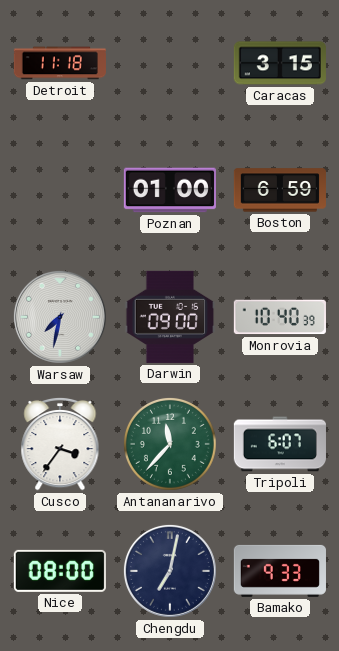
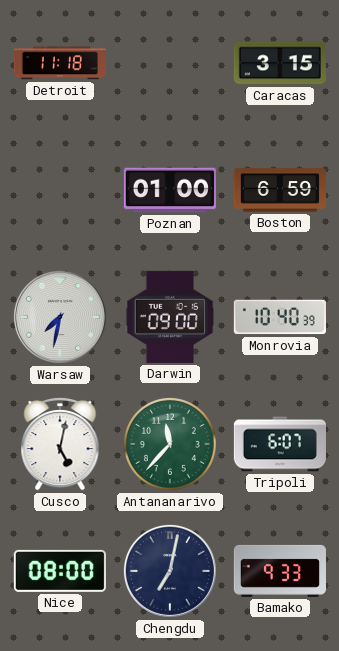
Cusco: 3:36 -> 5:02 (60, 444)
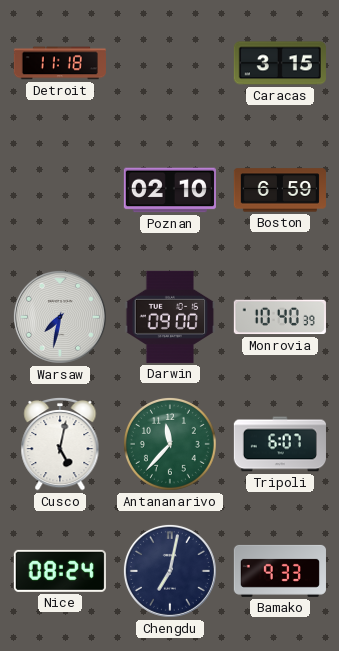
Poznan: 01:00 -> 02:10 (170, 190)
Nice: 08:00 -> 08:24 (60, 571)
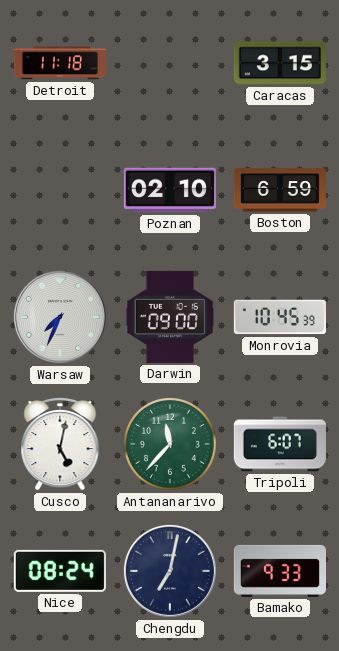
Warsaw: 7:32 -> 7:34 (60, 317)
Monrovia: 10:40 -> 10:45 (280, 317)
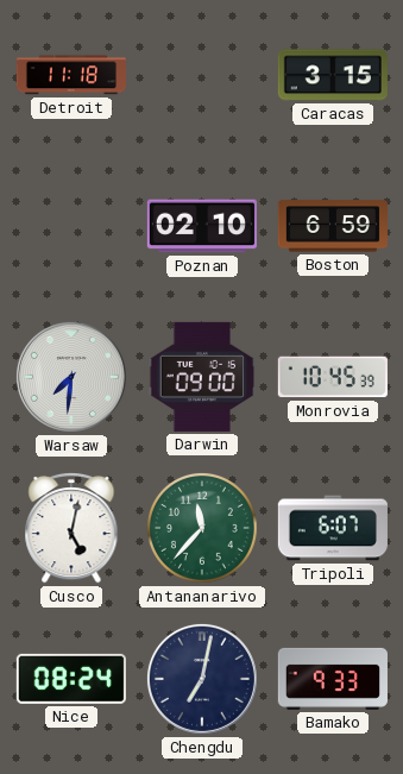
Warsaw: 7:34 -> 7:31 (71, 377)
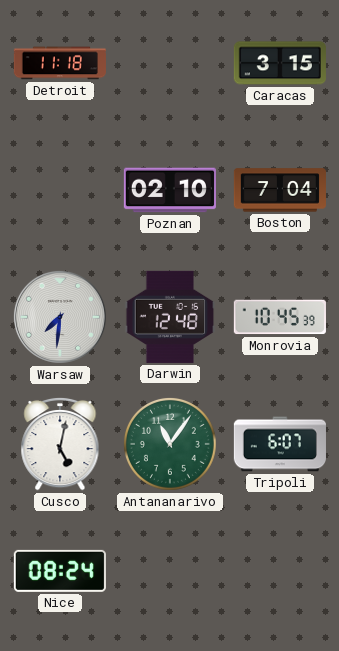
Boston: 6:59 -> 7:04 (280, 190)
Darwin: 09:00 -> 12:48 (170, 317)
Antananarivo: 11:37 -> 11:06 (170, 444)
Chengdu: 7:02 -> none (202, 679)
Bamako: 9:33 -> none (333, 679)
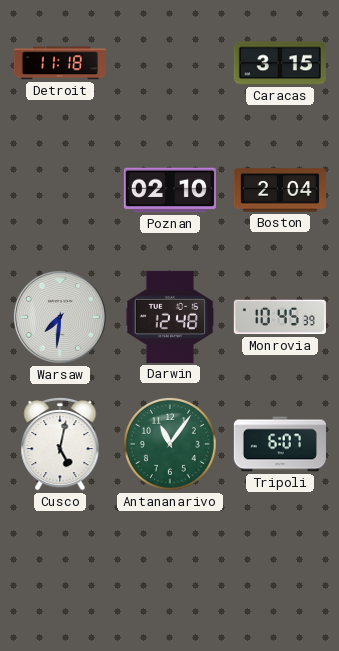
Boston: 7:04 -> 2:04 (280, 190)
Nice: 08:24 -> none (60, 571)
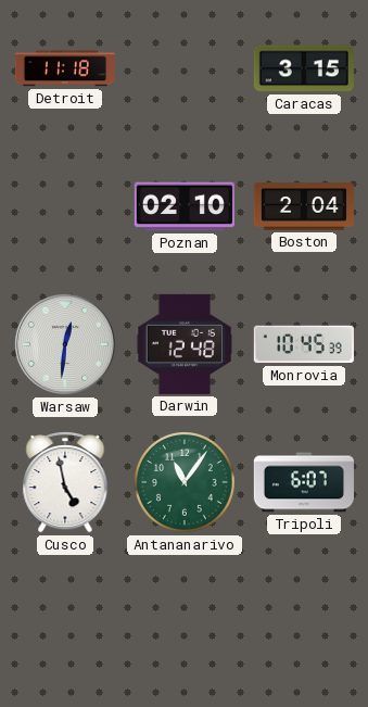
Warsaw: 7:31 -> 12:31 (65, 344)
Cusco: 5:02 -> 4:58 (65, 482)
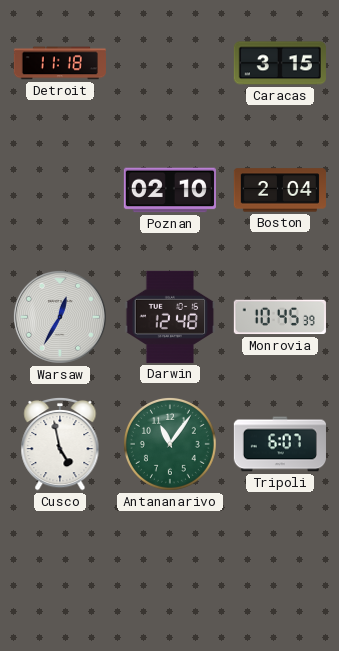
Warsaw: 12:31 -> 12:35 (60, 317)
